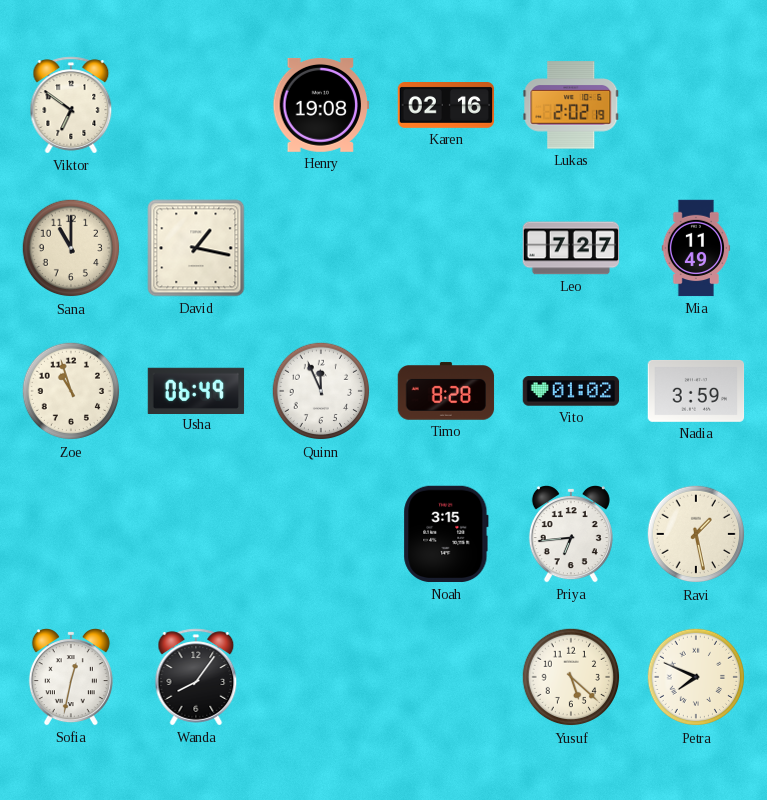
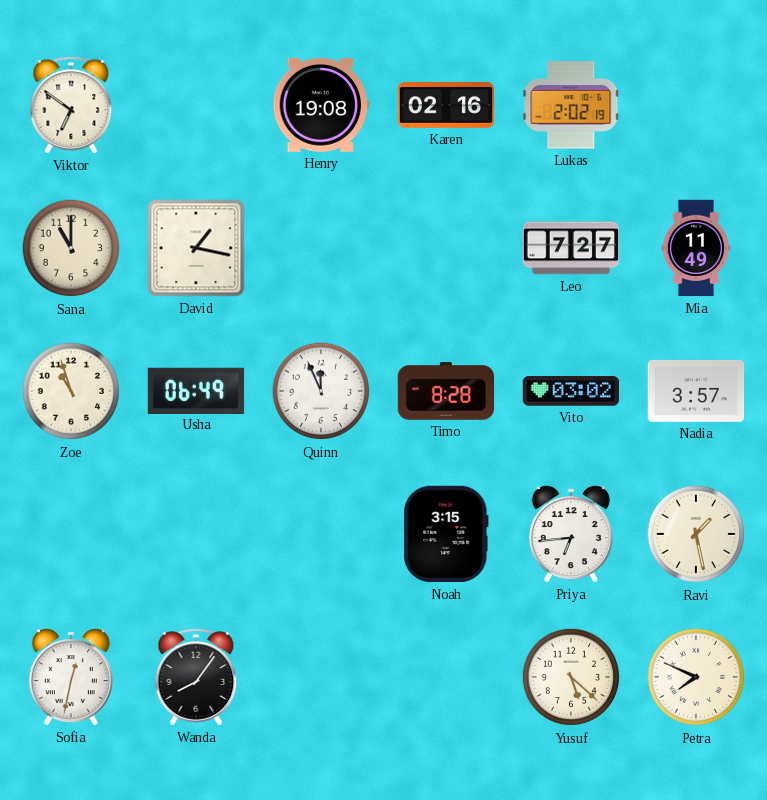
Vito: 01:02 -> 03:02 (571, 391)
Nadia: 3:59 -> 3:57 (696, 391)
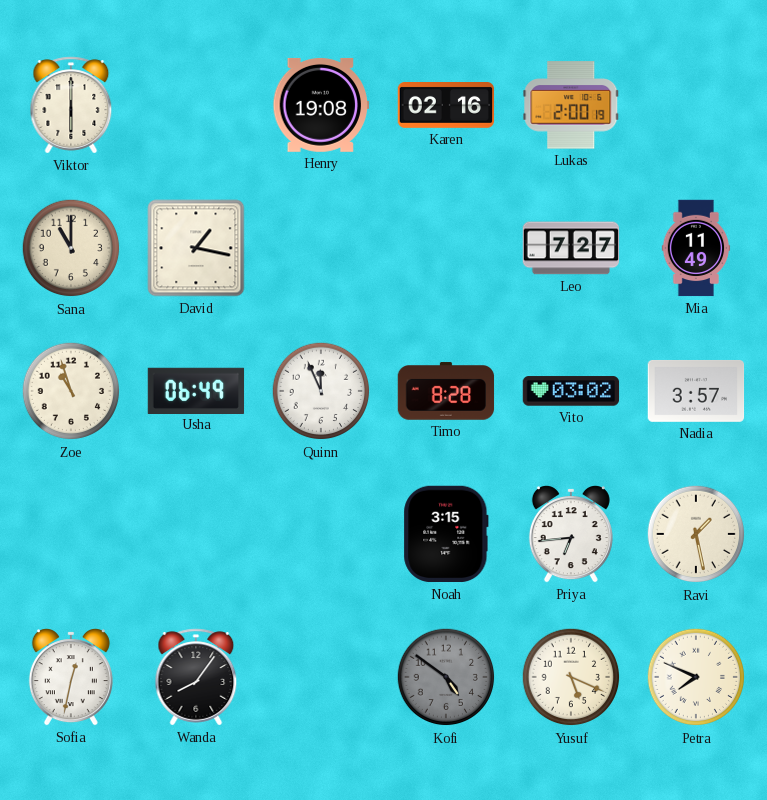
Viktor: 6:51 -> 6:00 (71, 105)
Lukas: 2:02 -> 2:00 (571, 105)
Kofi: none -> 4:51 (446, 677)
Yusuf: 5:22 -> 5:19 (571, 677)
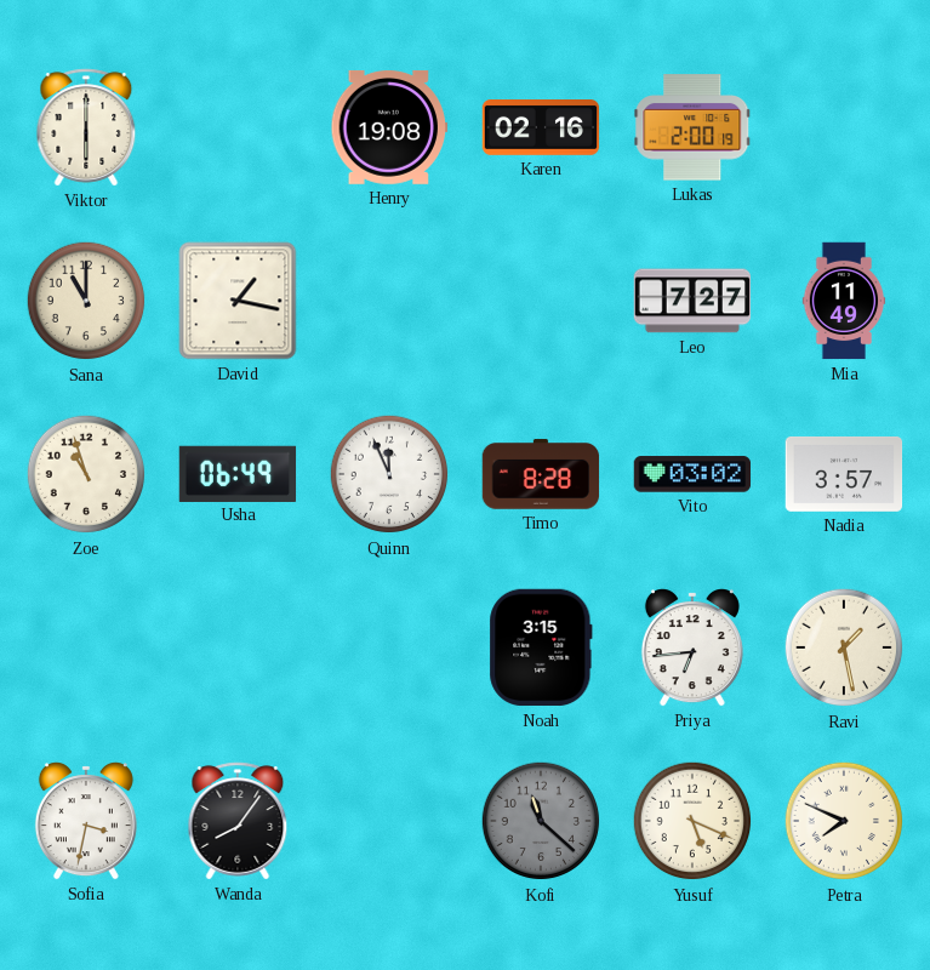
Sofia: 12:32 -> 3:32 (86, 821)
Kofi: 4:51 -> 11:22 (541, 821)
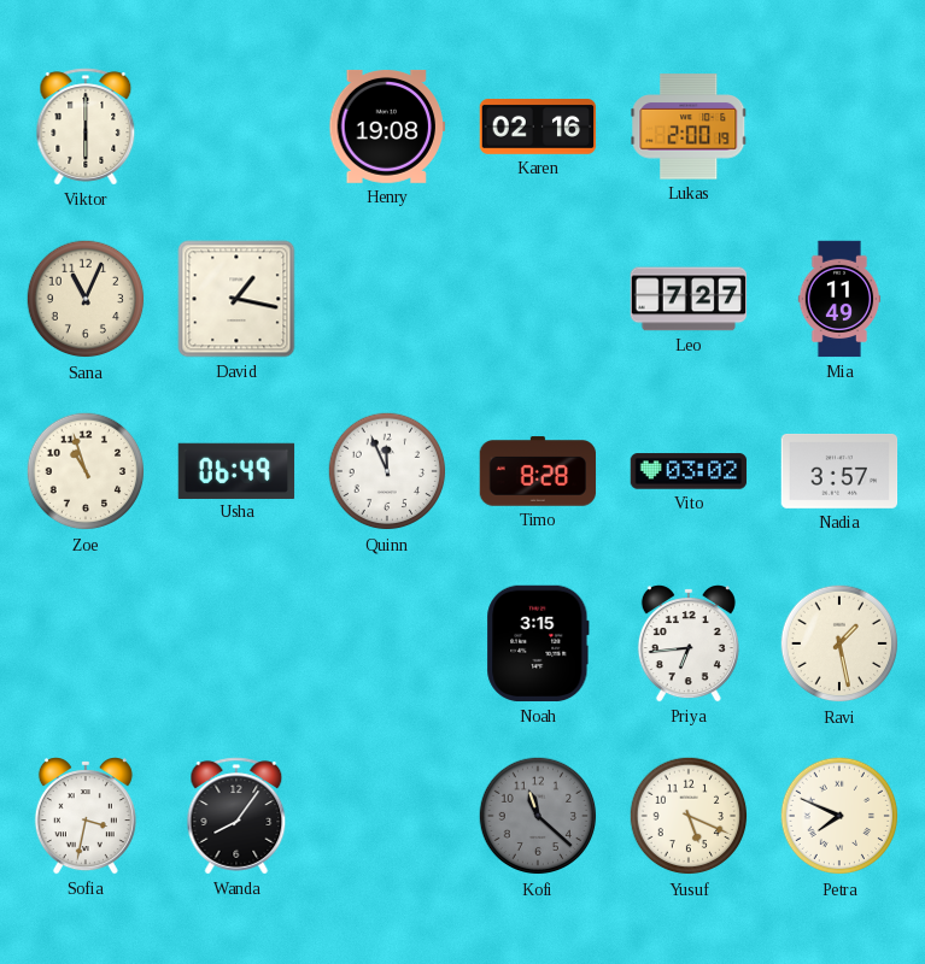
Sana: 11:00 -> 11:04 (86, 299)
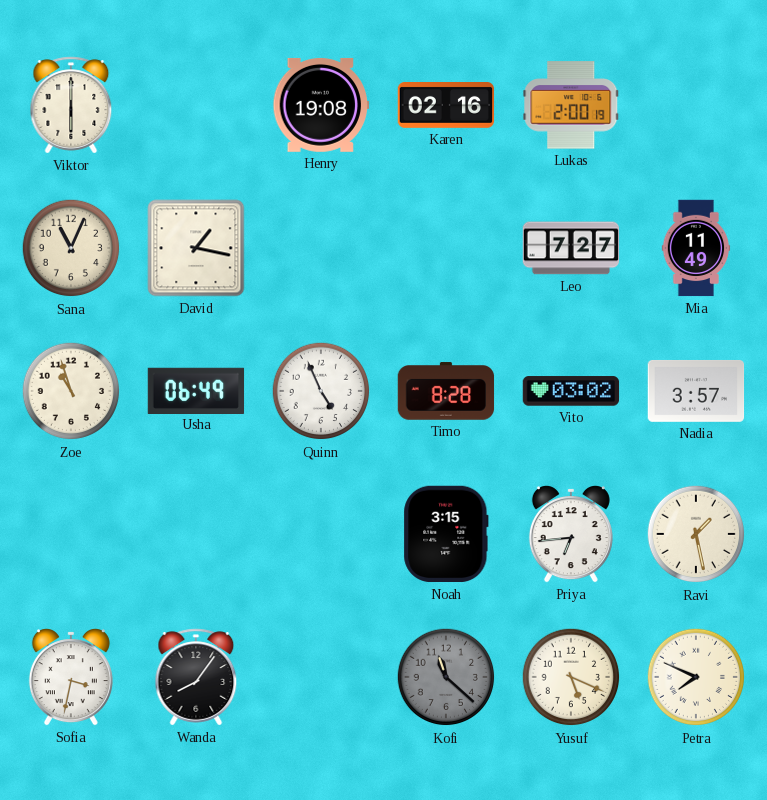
Quinn: 11:56 -> 4:56 (321, 391)
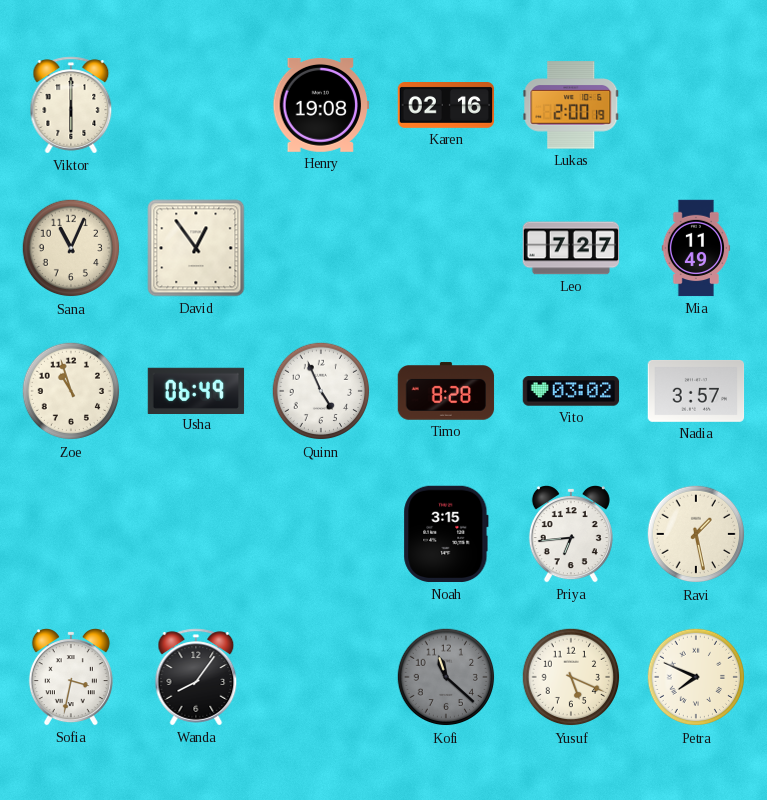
David: 1:17 -> 12:54 (196, 248)
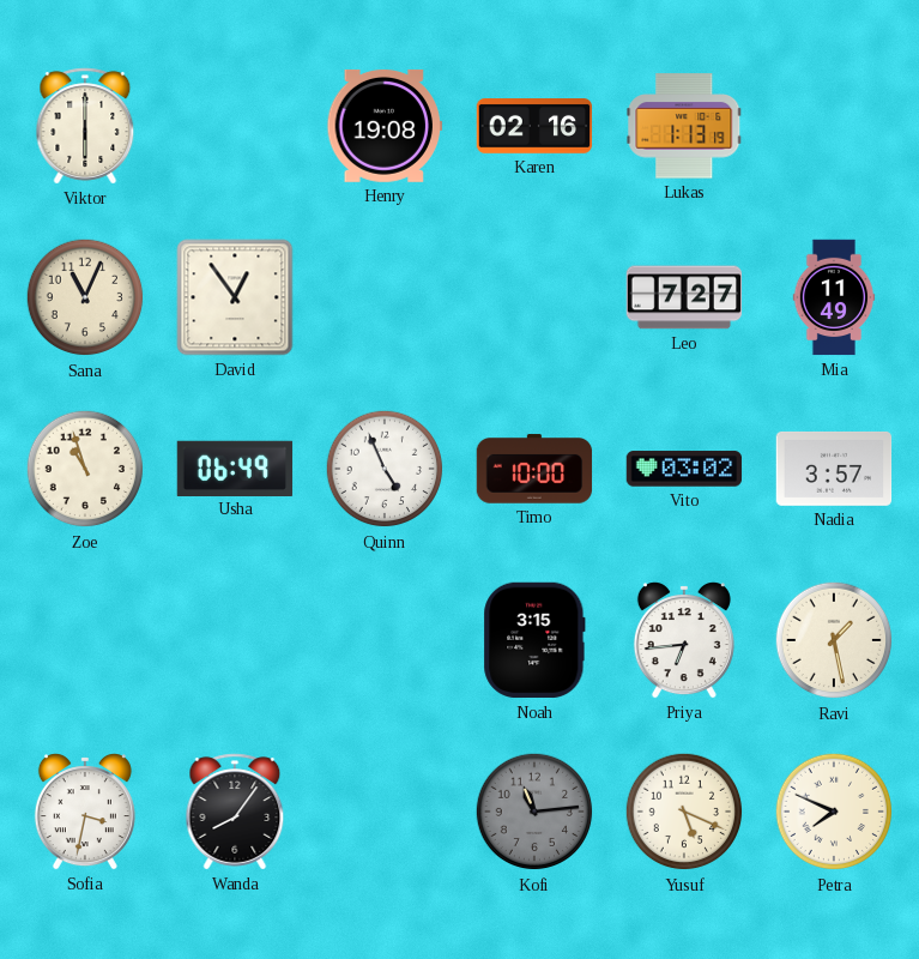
Lukas: 2:00 -> 1:13 (684, 126)
Timo: 8:28 -> 10:00 (534, 469)
Kofi: 11:22 -> 11:14 (534, 812)
